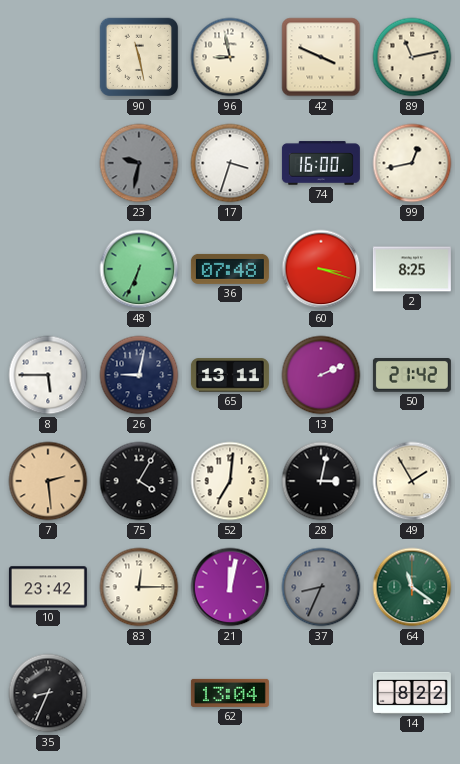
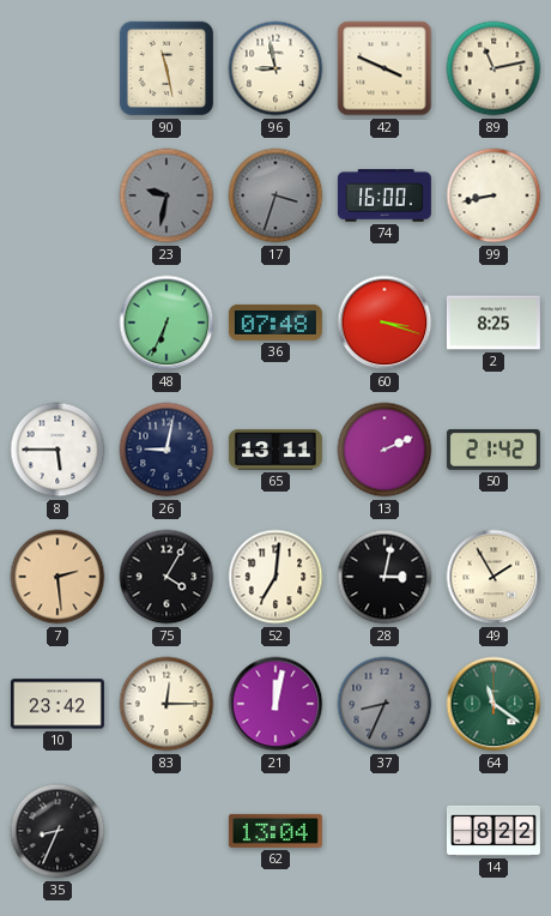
17 dial: white -> grey (275, 195)
99: 12:43 -> 8:43 (494, 195)
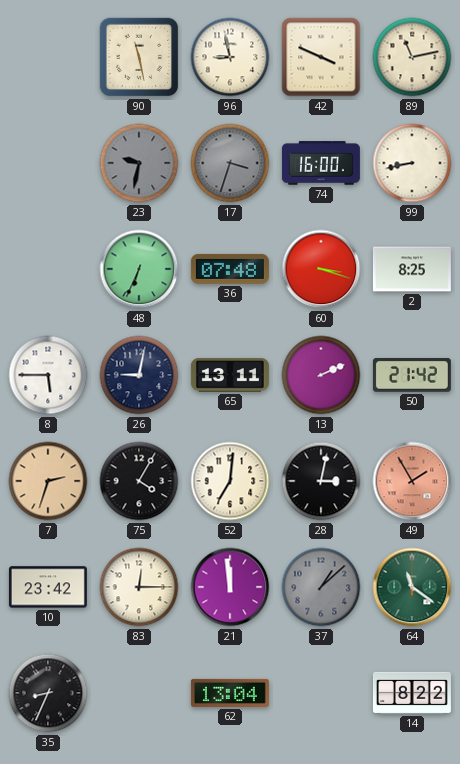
7: 2:29 -> 2:33 (48, 481)
49 dial: cream -> salmon (412, 481)
21: 12:02 -> 11:59 (230, 587)
37: 8:34 -> 1:08 (321, 587)
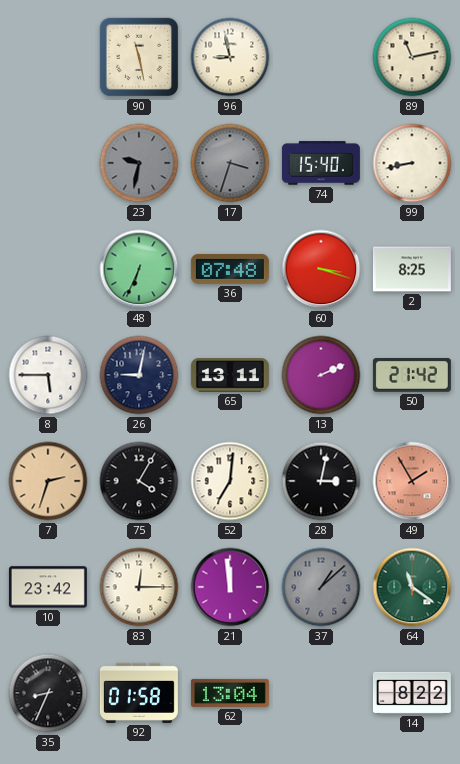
42: 3:49 -> none (321, 57)
74: 16:00 -> 15:40 (321, 163)
92: none -> 01:58 (139, 693)
